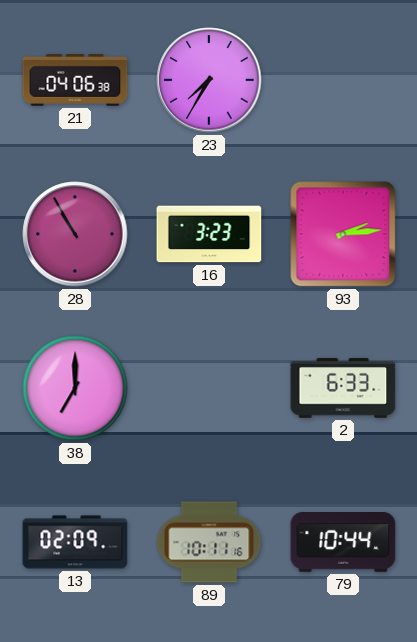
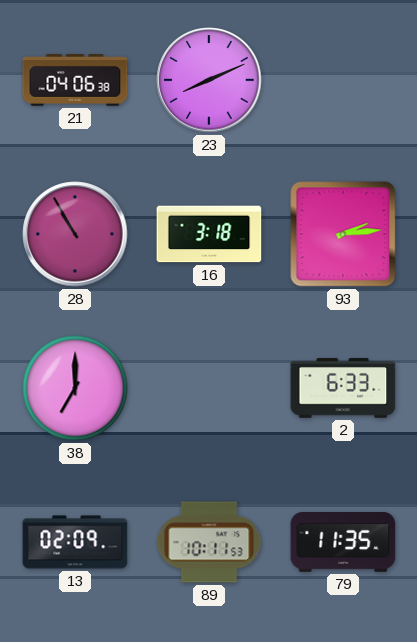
23: 7:35 -> 8:11 (209, 80)
16: 3:23 -> 3:18 (209, 234)
89: 10:11:16 -> 10:11:53 (209, 542)
79: 10:44 -> 11:35 (343, 543)
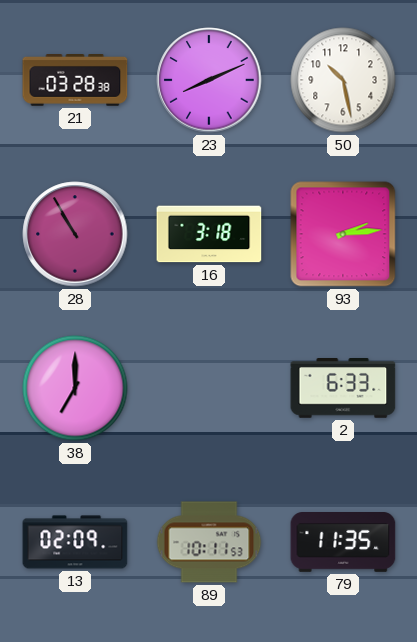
21: 04:06 -> 03:28 (75, 81)
50: none -> 10:28 (343, 80)
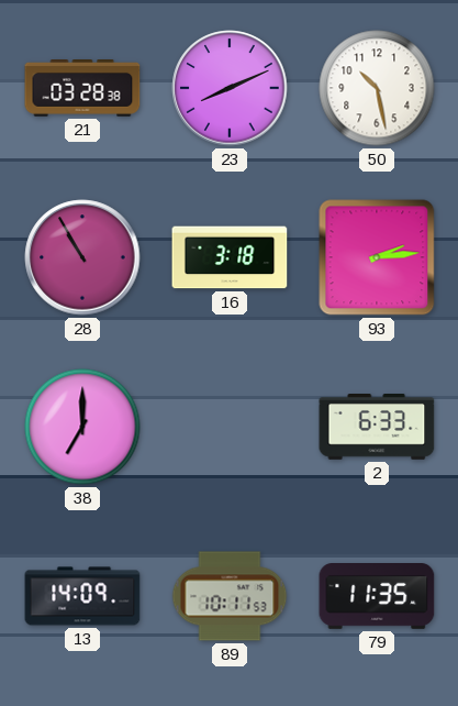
13: 02:09 -> 14:09 (82, 596)
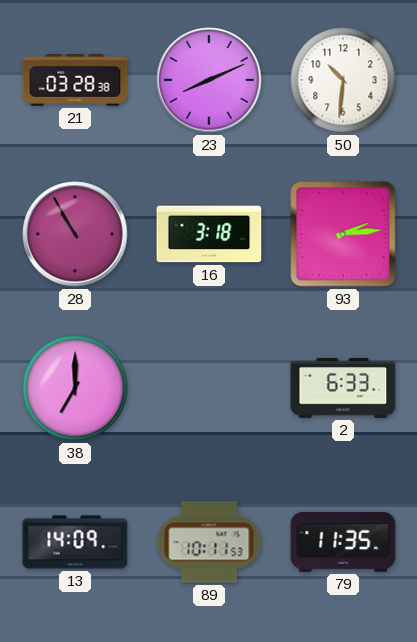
50: 10:28 -> 10:31 (343, 80)
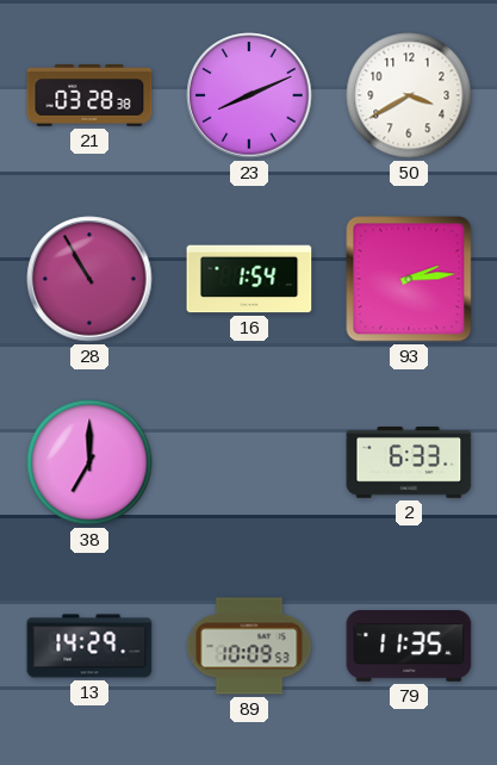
50: 10:31 -> 3:40 (409, 95)
16: 3:18 -> 1:54 (249, 279)
13: 14:09 -> 14:29 (89, 646)
89: 10:11 -> 10:09 (249, 646)
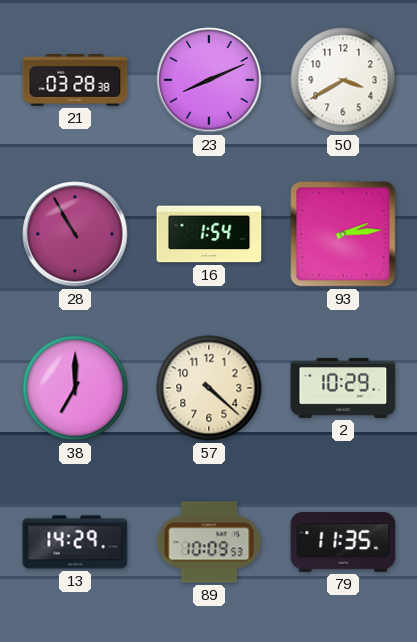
57: none -> 4:22 (209, 388)
2: 6:33 -> 10:29 (343, 389)
